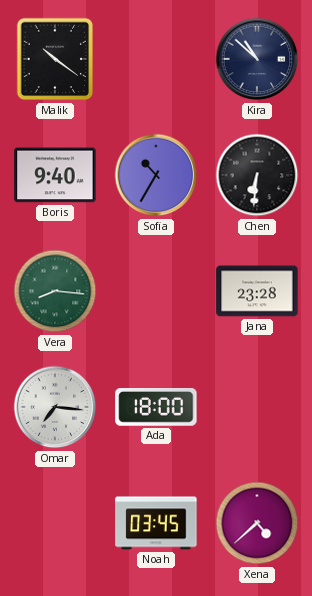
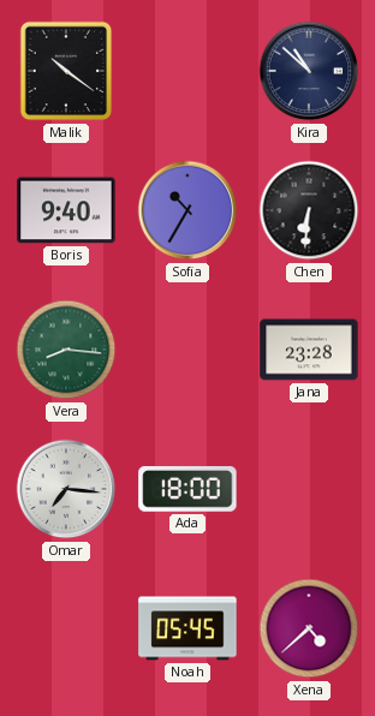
Noah: 03:45 -> 05:45 (187, 628)
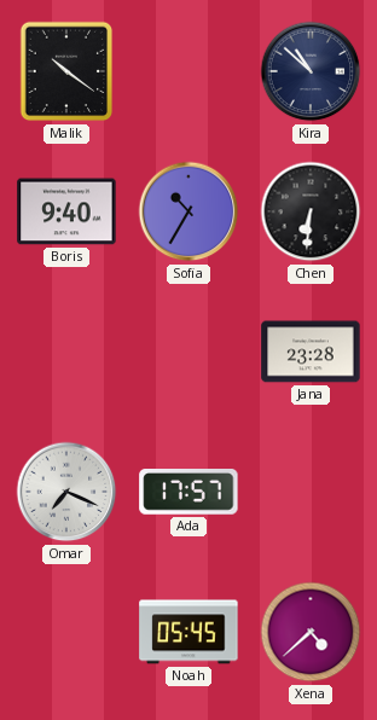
Vera: 8:16 -> none (66, 350)
Omar: 7:16 -> 7:19 (66, 492)
Ada: 18:00 -> 17:57 (188, 493)
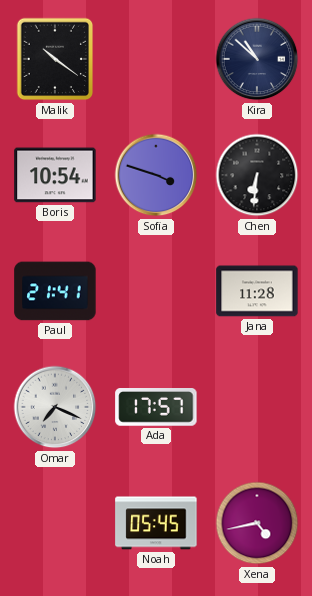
Boris: 9:40 -> 10:54 (55, 175)
Sofia: 10:35 -> 3:48 (156, 175)
Paul: none -> 21:41 (55, 291)
Jana: 23:28 -> 11:28 (257, 291)
Xena: 4:38 -> 4:43 (257, 523)
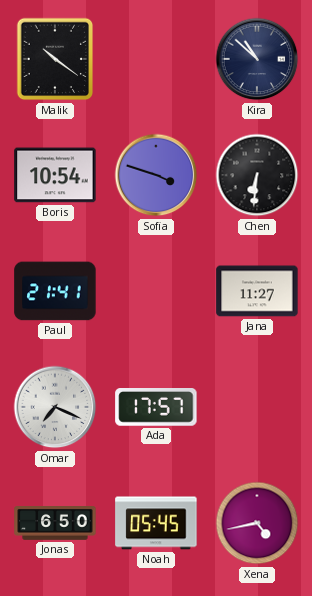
Jana: 11:28 -> 11:27 (257, 291)
Jonas: none -> 6:50 (55, 524)
